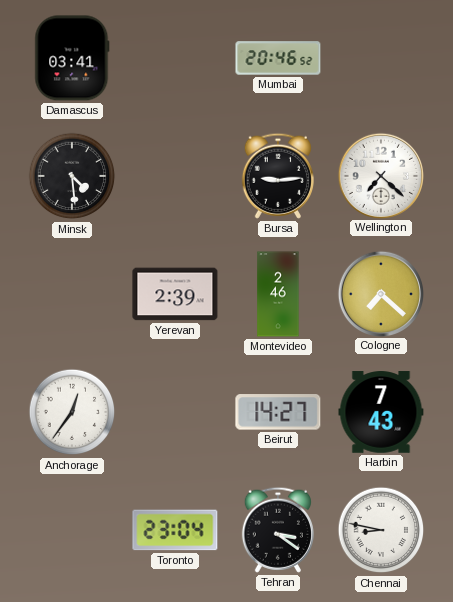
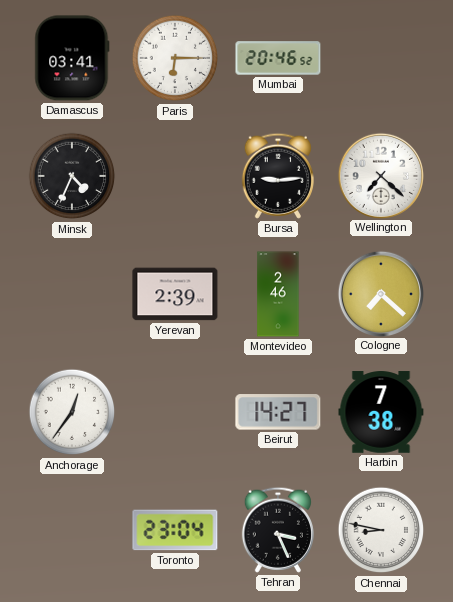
Paris: none -> 6:15 (175, 58)
Minsk: 4:29 -> 4:34 (72, 176)
Harbin: 7:43 -> 7:38 (381, 412)
Tehran: 3:21 -> 3:26 (278, 530)
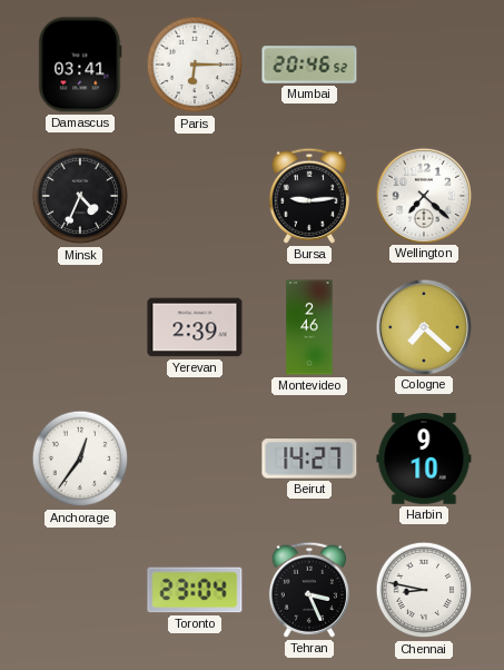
Harbin: 7:38 -> 9:10 (424, 459)
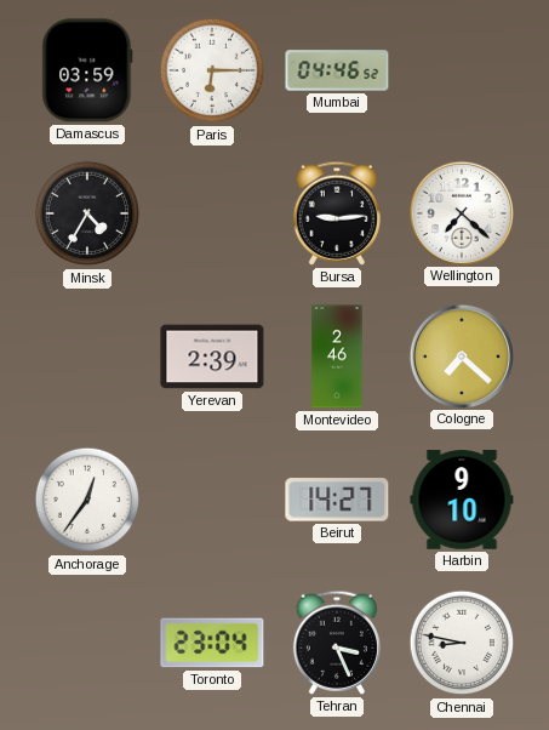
Damascus: 03:41 -> 03:59 (87, 70)
Mumbai: 20:46 -> 04:46 (337, 70)
Minsk: 4:34 -> 4:35 (87, 213)
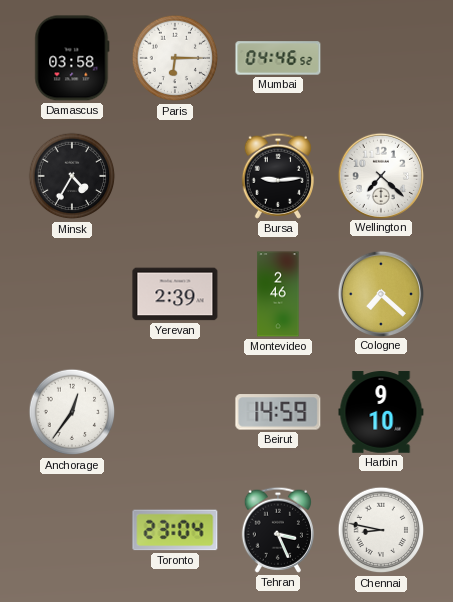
Damascus: 03:59 -> 03:58 (72, 58)
Beirut: 14:27 -> 14:59 (278, 412)
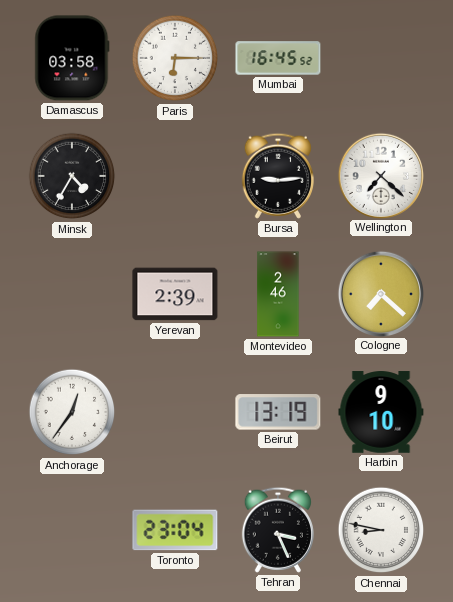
Mumbai: 04:46 -> 16:45 (278, 58)
Beirut: 14:59 -> 13:19 (278, 412)
